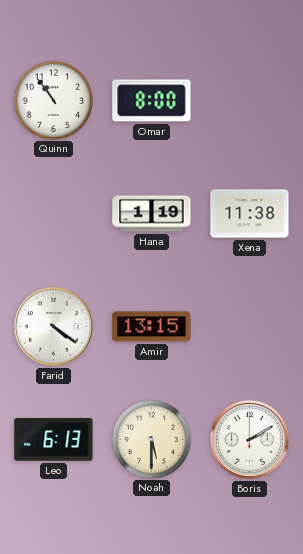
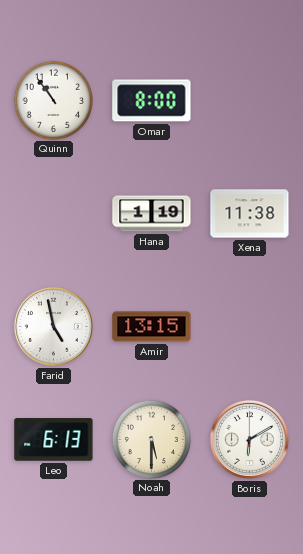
Farid: 4:21 -> 4:58 (53, 326)
Boris: 2:10 -> 6:10 (249, 439)
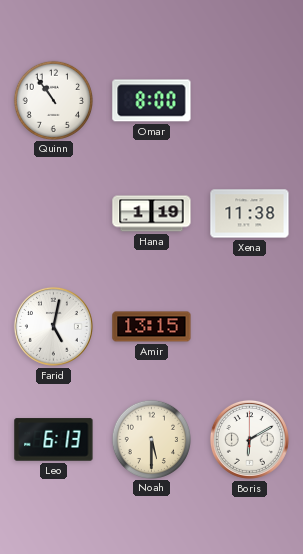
Farid: 4:58 -> 5:02 (53, 326)
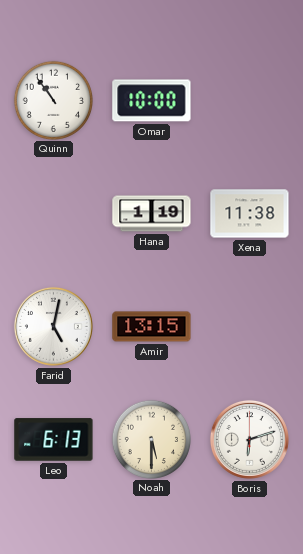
Omar: 8:00 -> 10:00 (152, 101)
Boris: 6:10 -> 6:12 (249, 439)
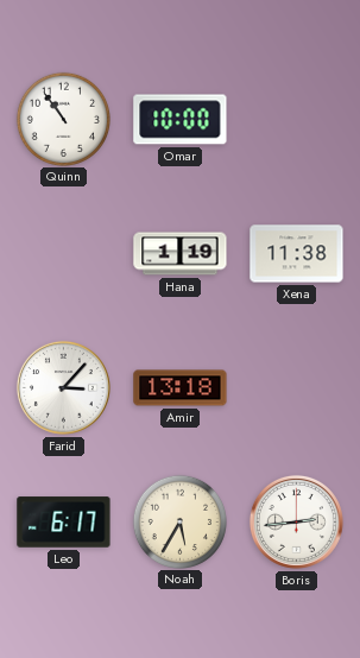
Farid: 5:02 -> 3:07 (63, 387)
Amir: 13:15 -> 13:18 (181, 388)
Leo: 6:13 -> 6:17 (64, 523)
Noah: 5:30 -> 5:35 (179, 521)
Boris: 6:12 -> 2:44 (296, 521)
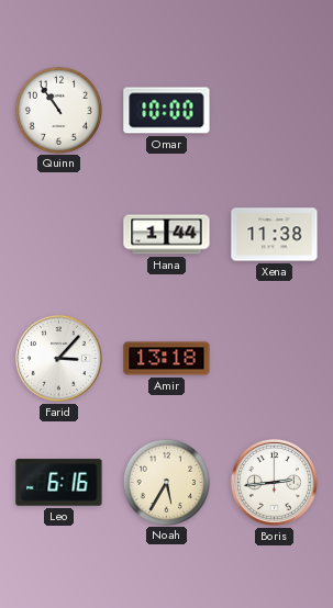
Hana: 1:19 -> 1:44 (167, 235)
Leo: 6:17 -> 6:16 (59, 483)
